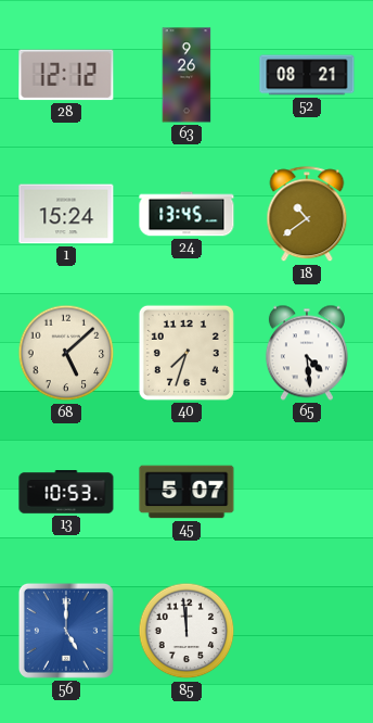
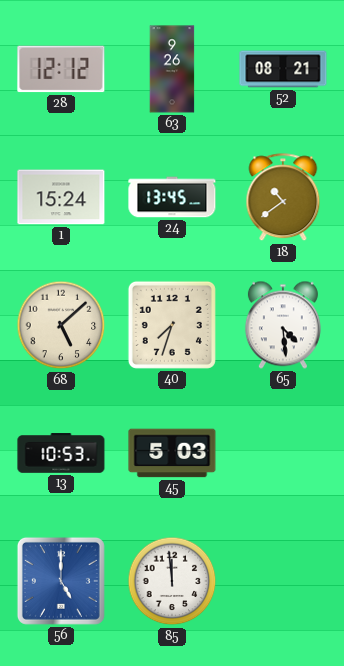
45: 5:07 -> 5:03 (172, 453)
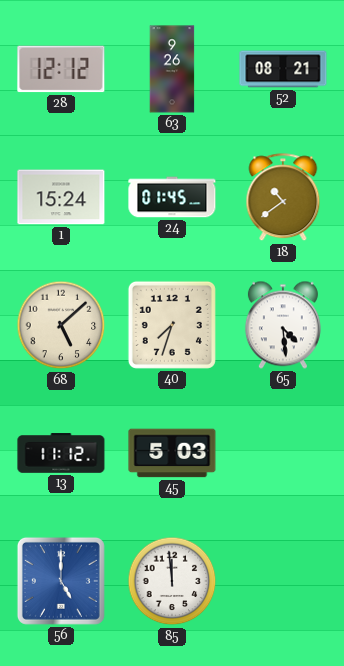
24: 13:45 -> 01:45 (172, 197)
13: 10:53 -> 11:12 (61, 453)
